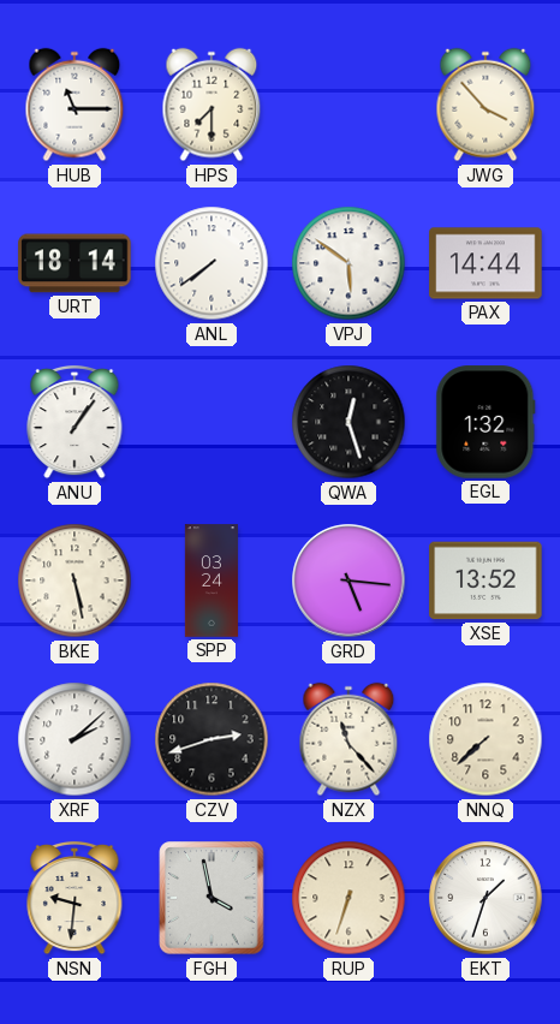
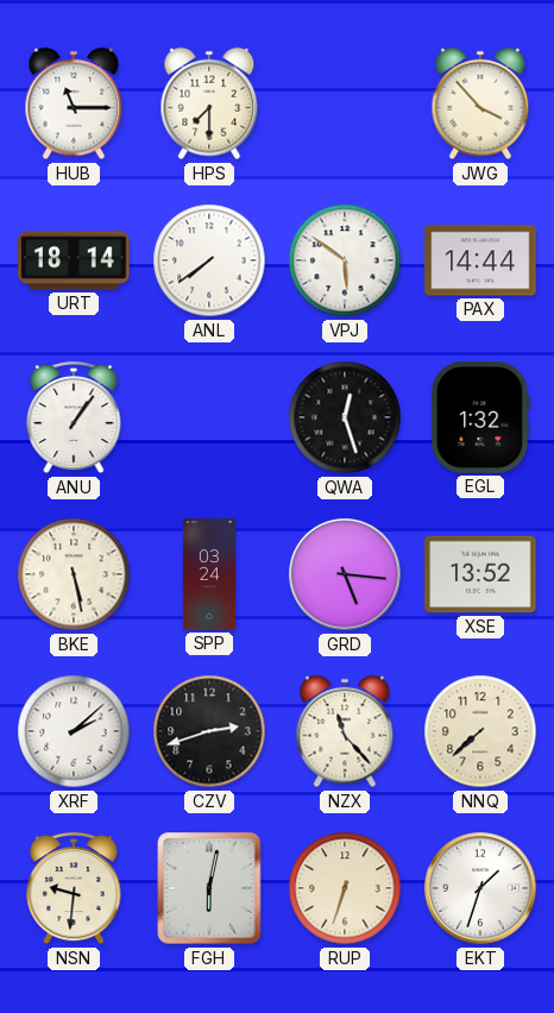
FGH: 3:58 -> 6:02 (209, 888)
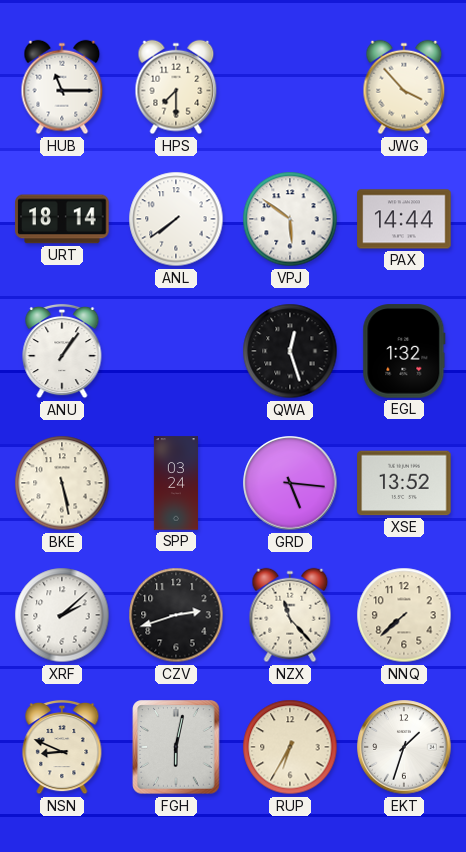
NSN: 9:31 -> 8:49 (62, 747)
RUP: 6:33 -> 6:35 (290, 747)
